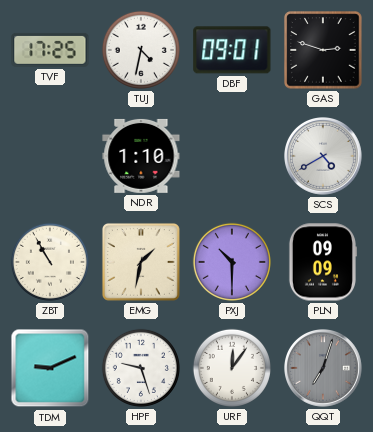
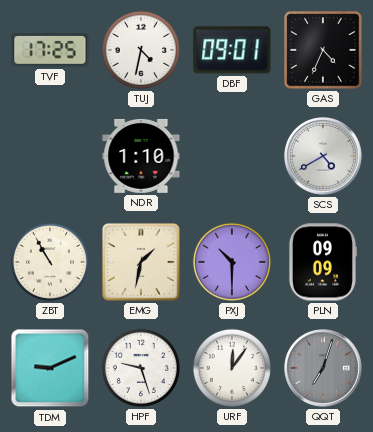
GAS: 2:48 -> 4:34 (323, 50)
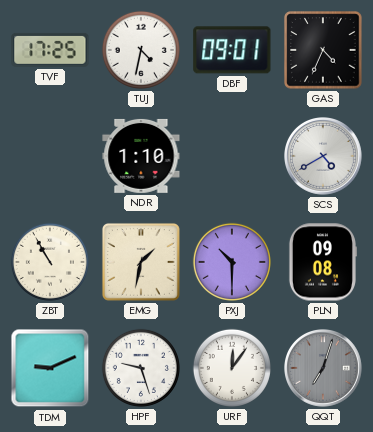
PLN: 09:09 -> 09:08 (322, 262)
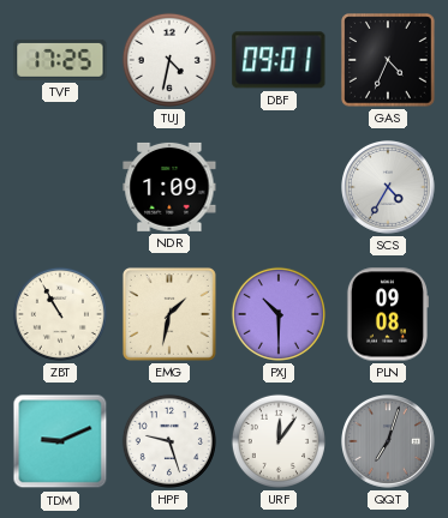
NDR: 1:10 -> 1:09 (169, 187)
SCS: 4:40 -> 4:35 (389, 188)
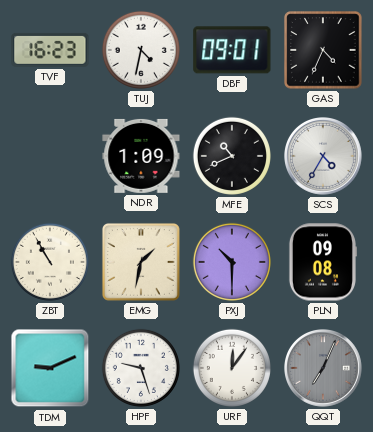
TVF: 17:25 -> 16:23 (50, 50)
MFE: none -> 10:41 (232, 156)
QQT: 7:03 -> 7:04 (324, 369)
